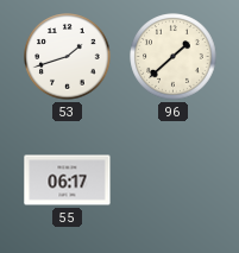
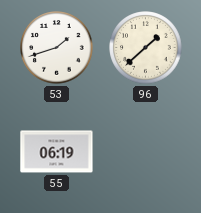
55: 06:17 -> 06:19 (57, 152)
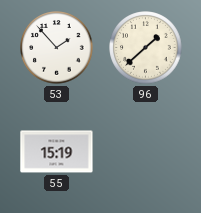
53: 1:42 -> 1:53 (57, 48)
55: 06:19 -> 15:19 (57, 152)
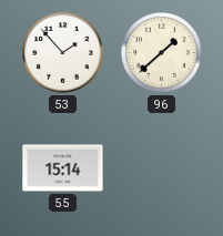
55: 15:19 -> 15:14 (63, 168)
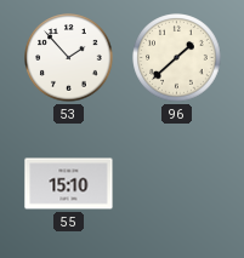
55: 15:14 -> 15:10 (69, 184)
